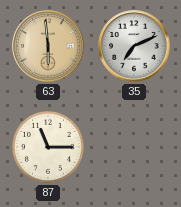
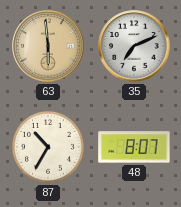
87: 11:15 -> 10:35 (48, 147)
48: none -> 8:07 (134, 147)
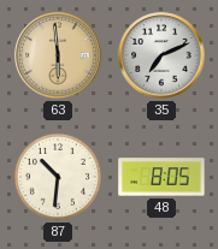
87: 10:35 -> 10:31 (58, 177)
48: 8:07 -> 8:05 (161, 177)
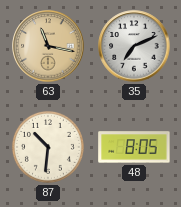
63: 5:59 -> 11:17 (48, 46)
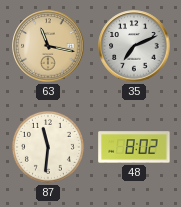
87: 10:31 -> 11:31 (48, 147)
48: 8:05 -> 8:02 (134, 147)
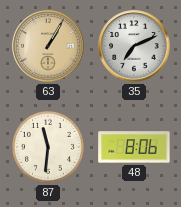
63: 11:17 -> 1:05 (48, 46)
48: 8:02 -> 8:06 (134, 147)
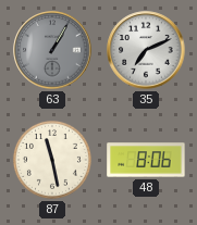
63 dial: champagne -> grey (52, 50)
87: 11:31 -> 11:28 (52, 160)
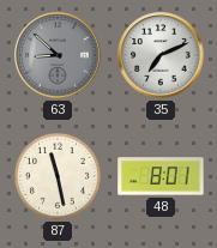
63: 1:05 -> 8:52 (58, 55)
48: 8:06 -> 8:01 (161, 176)
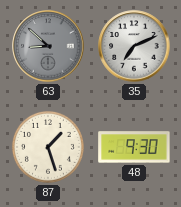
87: 11:28 -> 1:27 (48, 147)
48: 8:01 -> 9:30 (134, 147)
